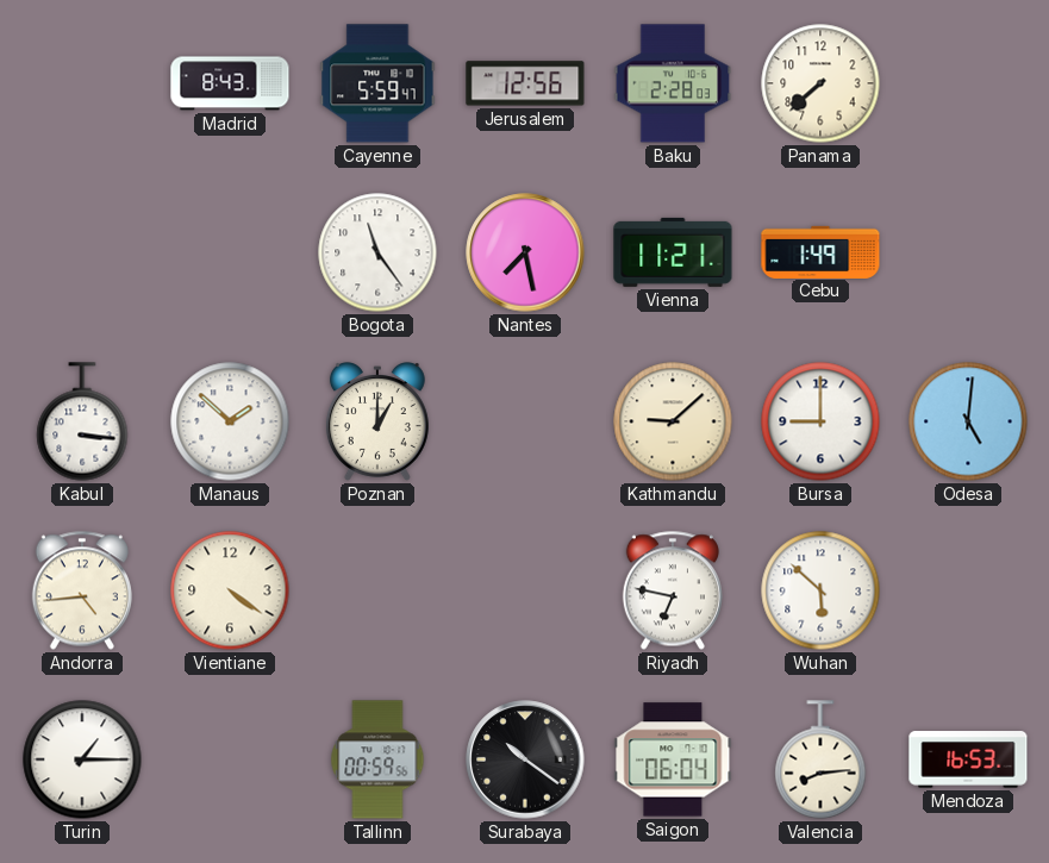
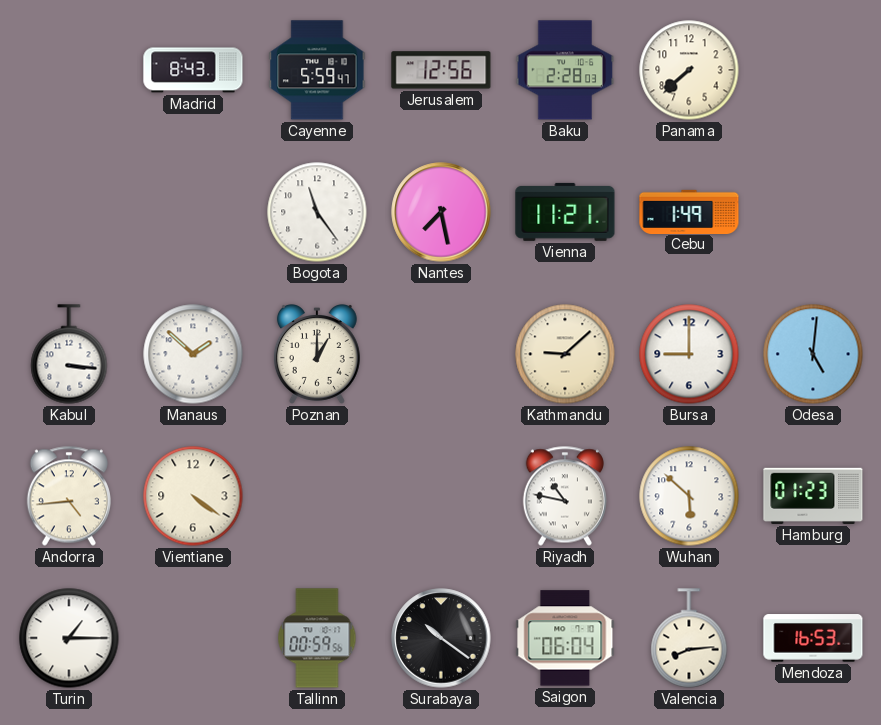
Riyadh: 6:47 -> 10:47 (565, 496)
Hamburg: none -> 01:23 (813, 496)
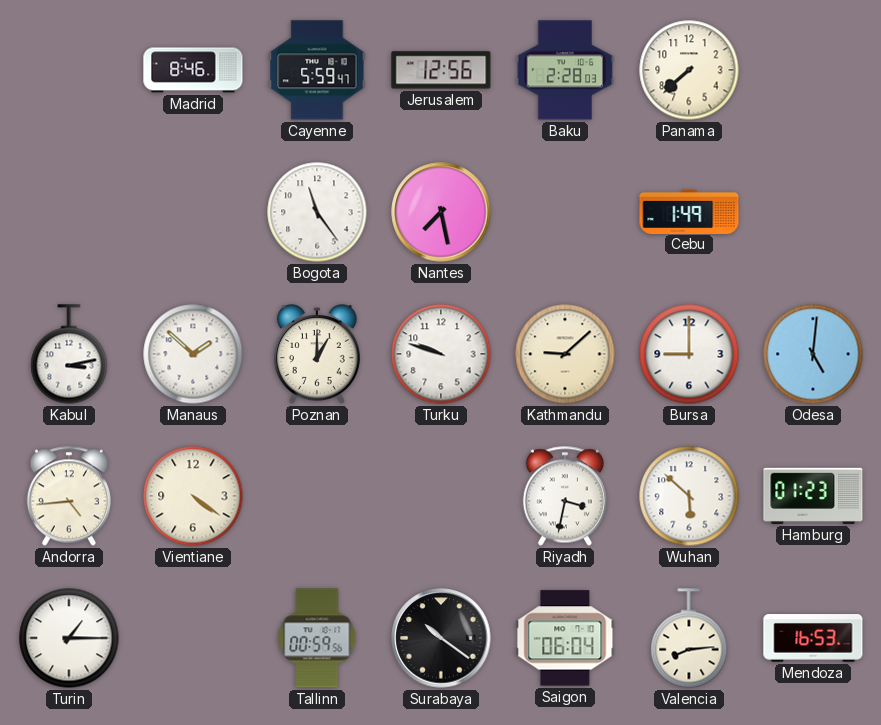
Madrid: 8:43 -> 8:46 (193, 70)
Vienna: 11:21 -> none (565, 212)
Kabul: 3:16 -> 3:13 (69, 354)
Turku: none -> 9:48 (441, 354)
Riyadh: 10:47 -> 3:32 (565, 496)
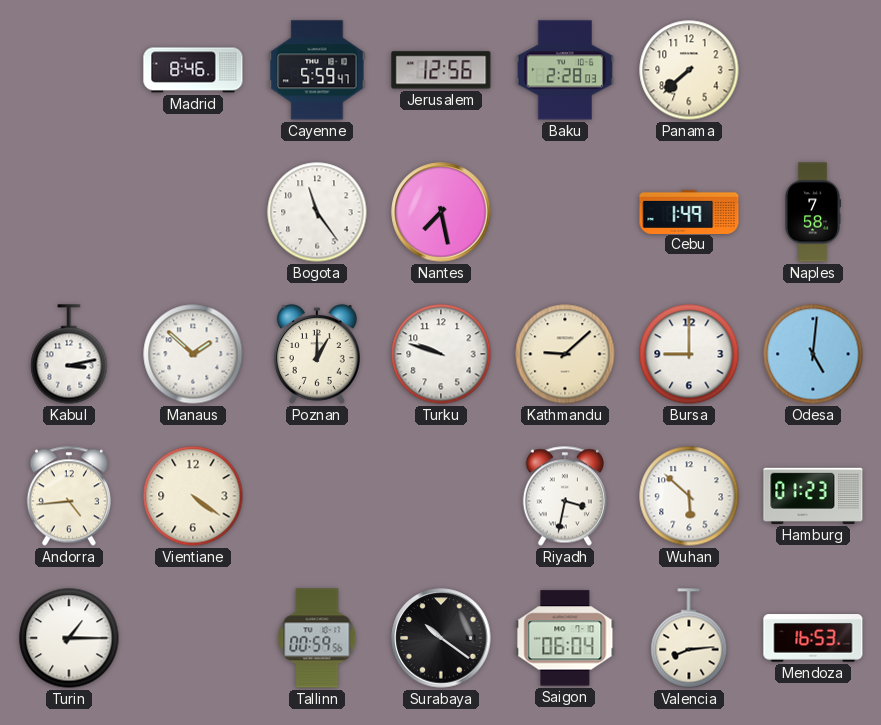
Naples: none -> 7:58 (813, 212)
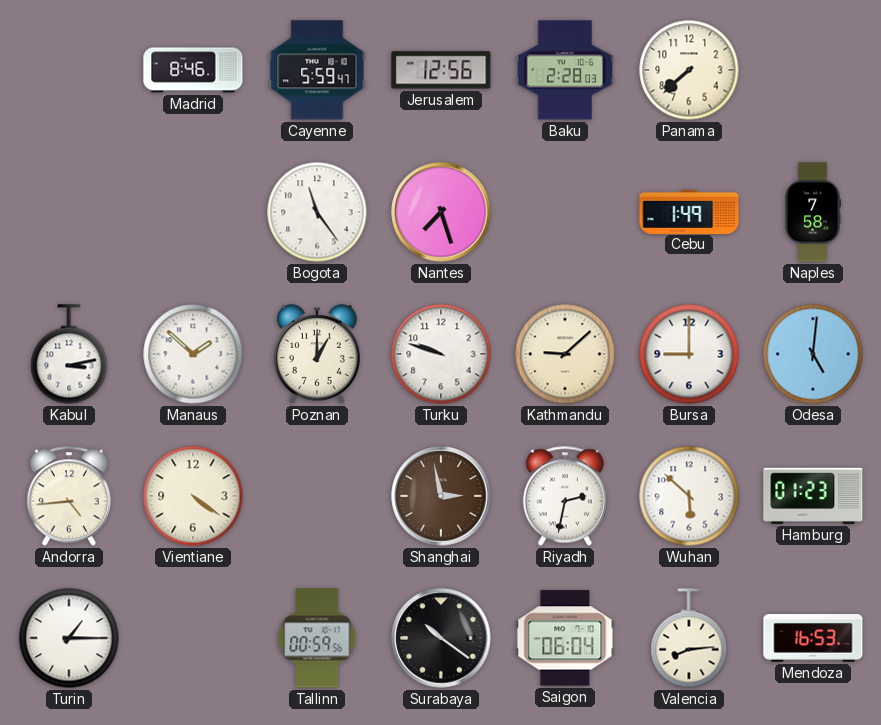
Nantes: 7:28 -> 7:27 (441, 212)
Shanghai: none -> 2:58 (441, 496)
Riyadh: 3:32 -> 2:32 (565, 496)
